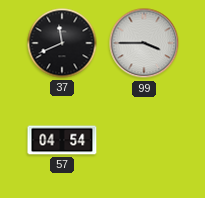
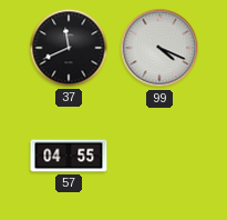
99: 3:45 -> 4:19 (159, 48)
57: 04:54 -> 04:55 (69, 156)
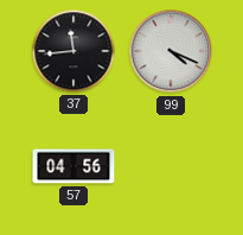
37: 11:41 -> 11:44 (73, 51)
57: 04:55 -> 04:56 (73, 166)
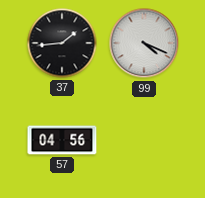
37: 11:44 -> 1:44 (62, 43)
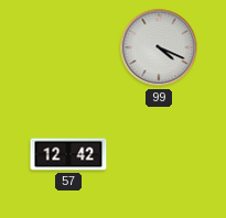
37: 1:44 -> none (62, 43)
57: 04:56 -> 12:42 (68, 154)
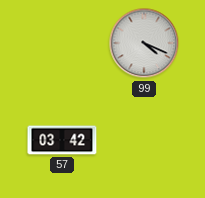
57: 12:42 -> 03:42 (62, 140)
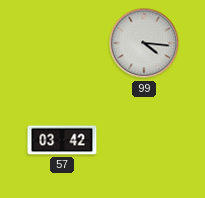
99: 4:19 -> 4:16 (144, 43)
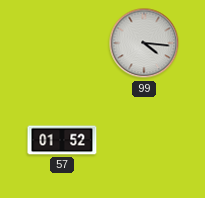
57: 03:42 -> 01:52 (62, 140)
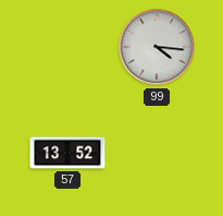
57: 01:52 -> 13:52 (67, 153)
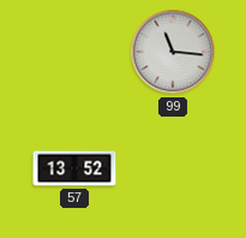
99: 4:16 -> 11:16 (173, 52)
